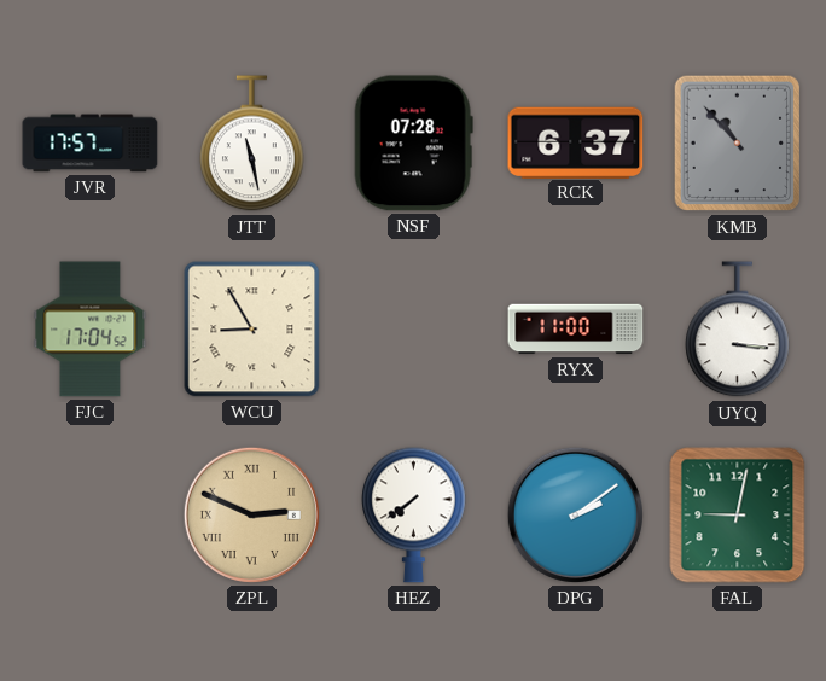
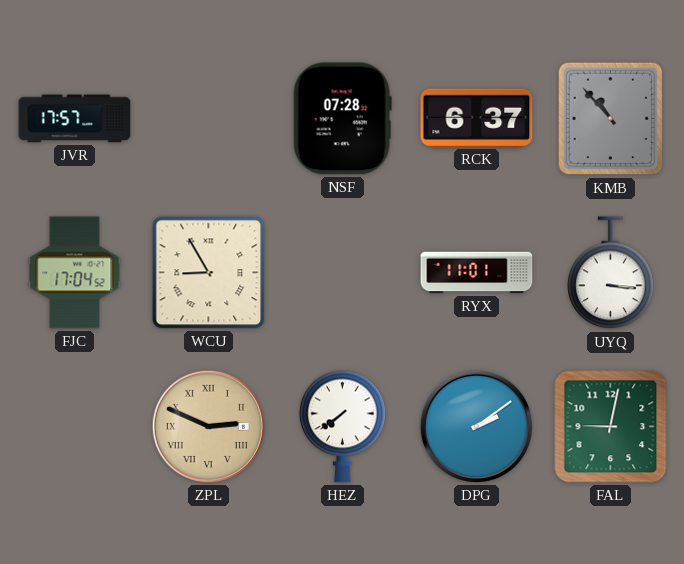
JTT: 11:28 -> none (252, 144)
RYX: 11:00 -> 11:01 (477, 273)
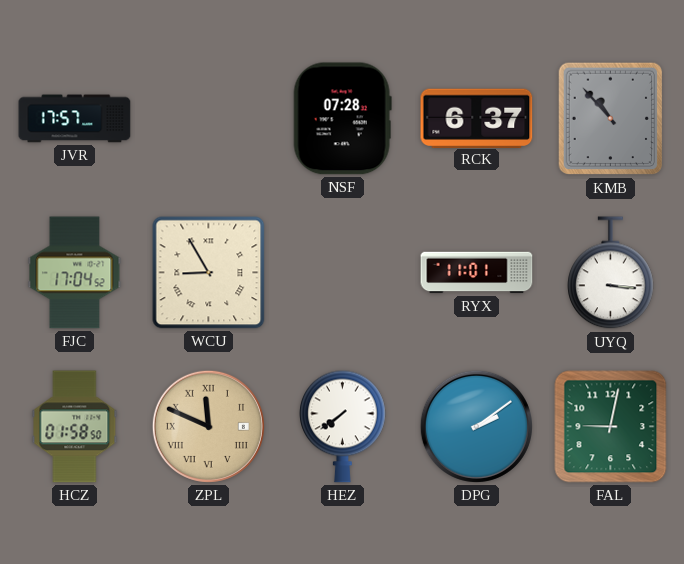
HCZ: none -> 01:58 (75, 427)
ZPL: 2:49 -> 11:49 (208, 426)
